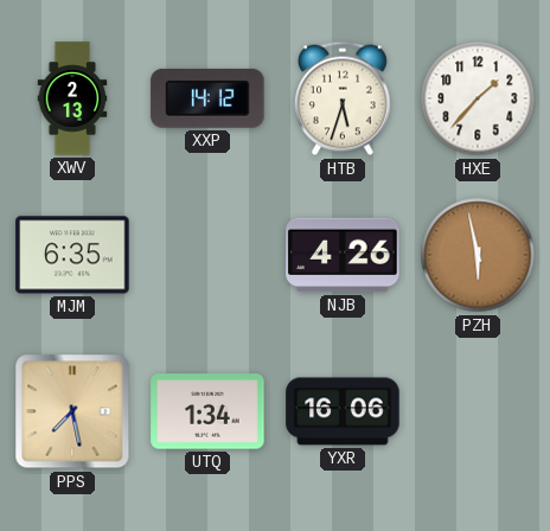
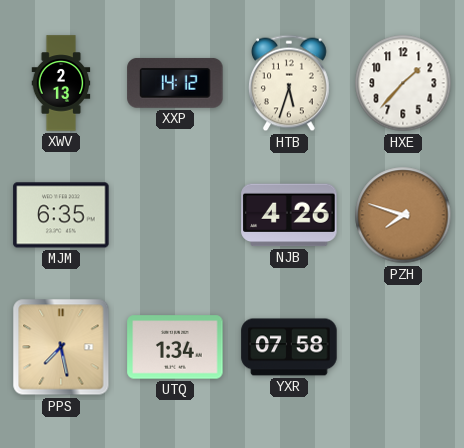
PZH: 5:58 -> 7:48 (403, 215)
YXR: 16:06 -> 07:58 (289, 347)
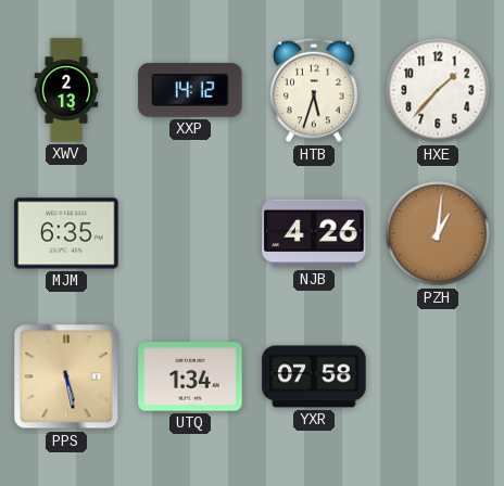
PZH: 7:48 -> 1:01 (438, 233)
PPS: 7:28 -> 5:28 (66, 376)
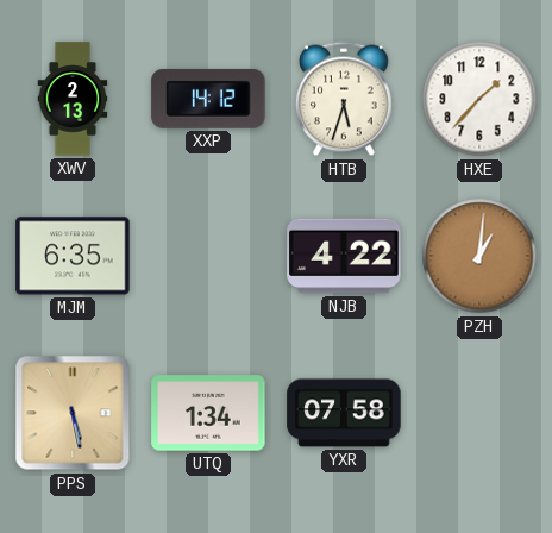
NJB: 4:26 -> 4:22 (344, 256)
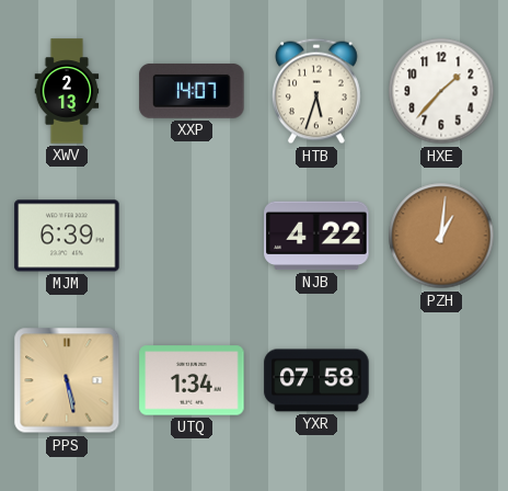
XXP: 14:12 -> 14:07 (192, 91)
MJM: 6:35 -> 6:39 (67, 236)
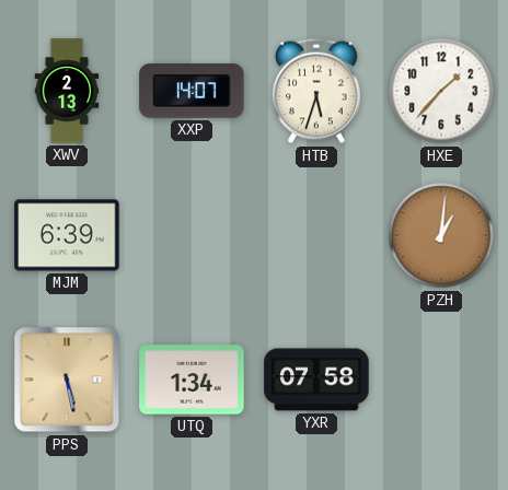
NJB: 4:22 -> none (316, 236)
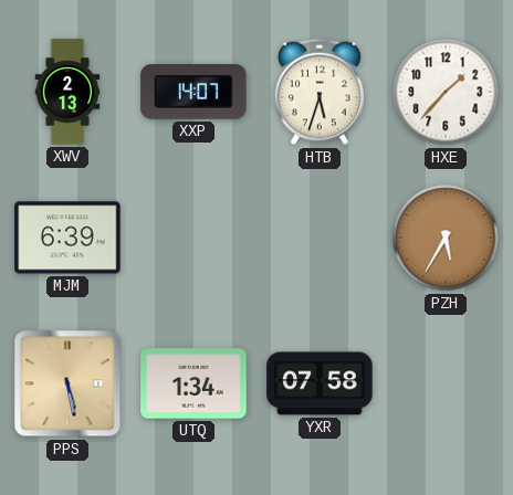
PZH: 1:01 -> 5:35 (446, 238)
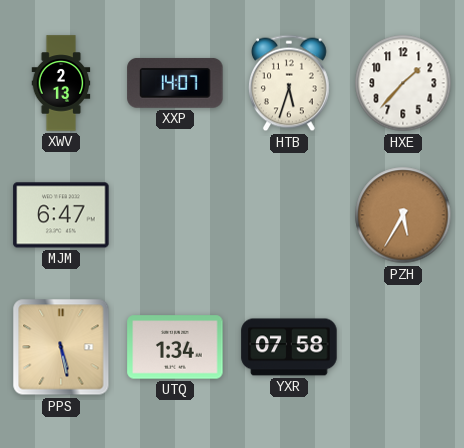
MJM: 6:39 -> 6:47 (61, 215)
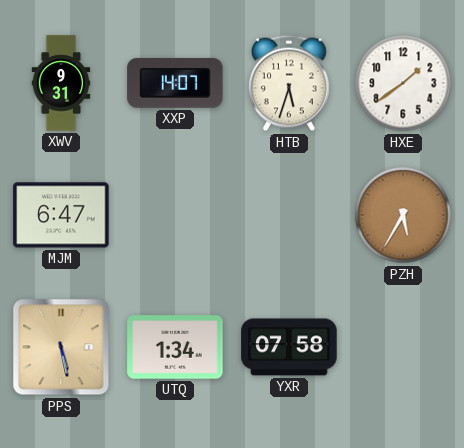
XWV: 2:13 -> 9:31 (61, 83)
HXE: 1:37 -> 1:39 (403, 83)
